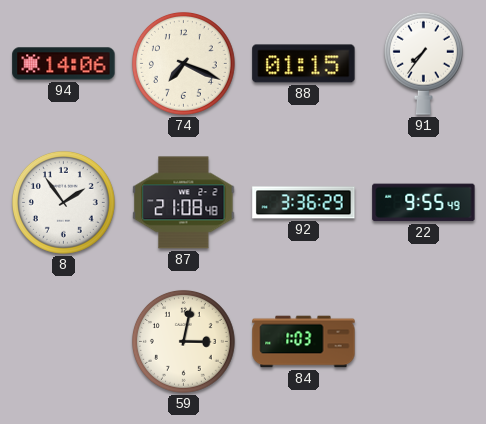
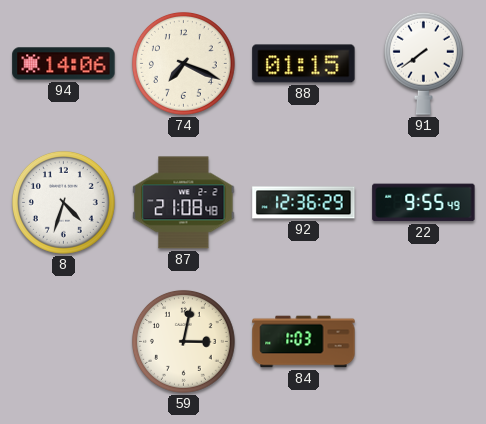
91: 7:36 -> 7:39 (423, 63)
8: 1:54 -> 4:33 (63, 202)
92: 3:36 -> 12:36 (304, 203)
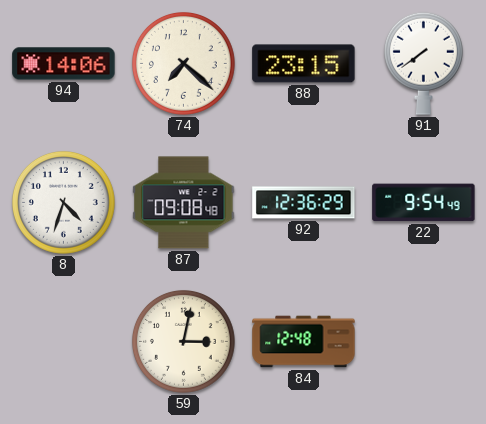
74: 7:19 -> 7:22 (183, 63)
88: 01:15 -> 23:15 (304, 64)
87: 21:08 -> 09:08 (184, 203)
22: 9:55 -> 9:54 (424, 203)
84: 1:03 -> 12:48 (304, 342)
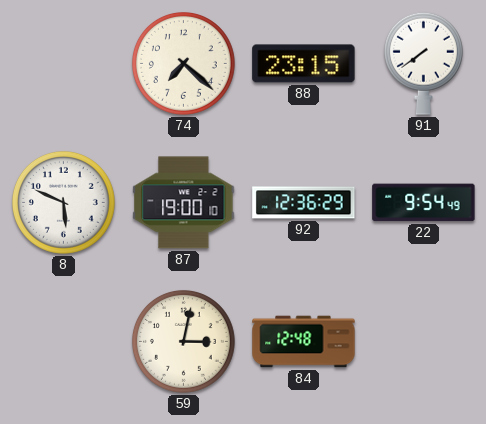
94: 14:06 -> none (64, 64)
8: 4:33 -> 5:49 (63, 202)
87: 09:08 -> 19:00 (184, 203)
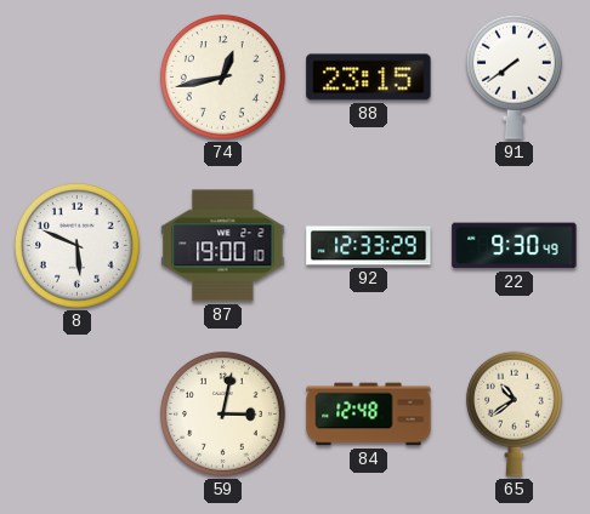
74: 7:22 -> 12:43 (222, 76)
92: 12:36 -> 12:33 (369, 246)
22: 9:54 -> 9:30 (515, 246)
65: none -> 10:39 (514, 413)
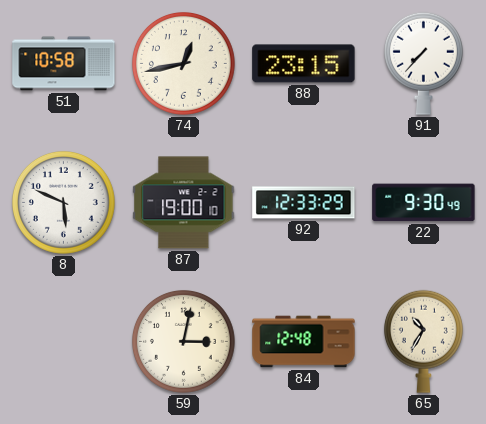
51: none -> 10:58 (64, 64)
91: 7:39 -> 7:37 (423, 63)
65: 10:39 -> 10:35 (423, 341)
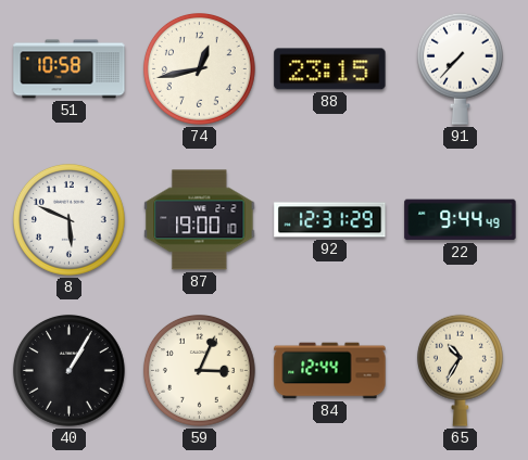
92: 12:33 -> 12:31 (330, 220)
22: 9:30 -> 9:44 (461, 220)
40: none -> 1:05 (68, 370)
59: 3:02 -> 3:04 (199, 370)
84: 12:48 -> 12:44 (330, 371)
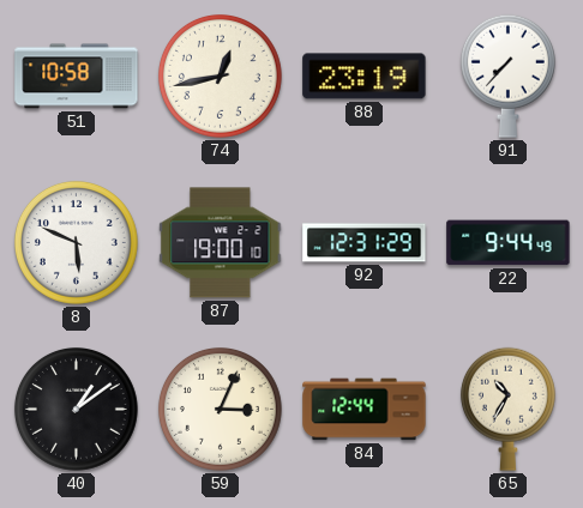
88: 23:15 -> 23:19 (365, 77)
40: 1:05 -> 1:09 (76, 409)
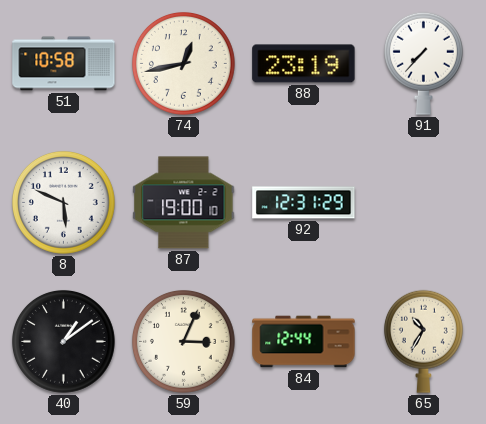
22: 9:44 -> none (509, 243)
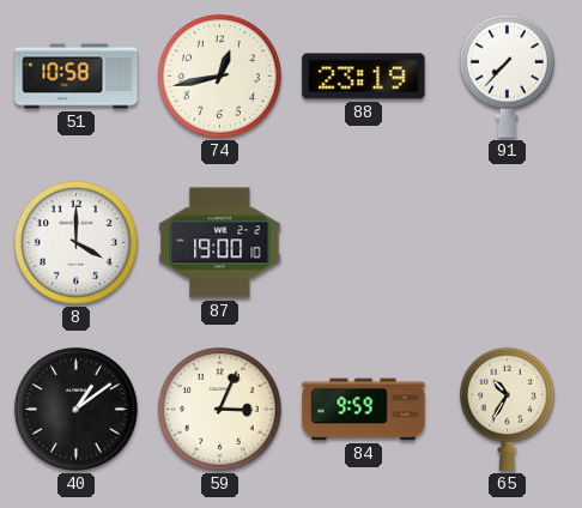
8: 5:49 -> 4:00 (75, 242)
92: 12:31 -> none (304, 203)
84: 12:44 -> 9:59 (364, 410)
